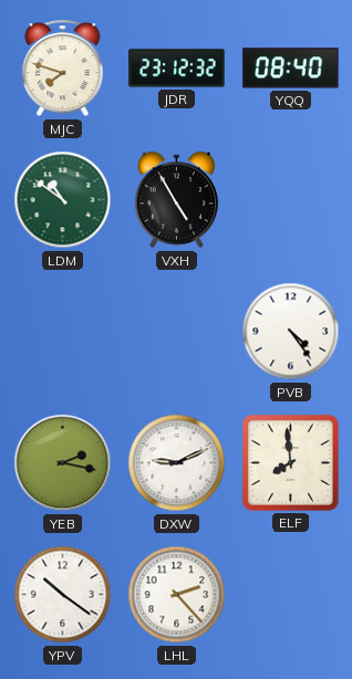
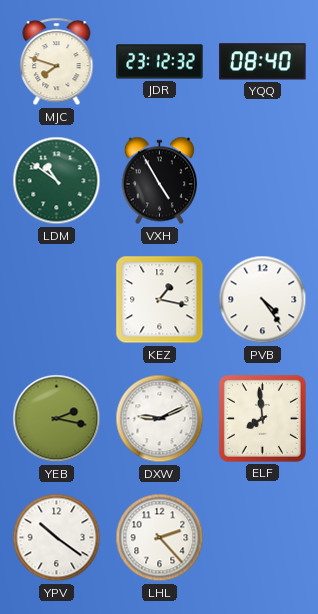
KEZ: none -> 1:17 (160, 300)
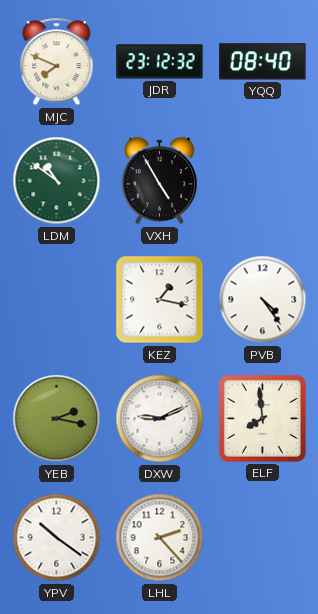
MJC: 7:48 -> 7:49 (57, 62)
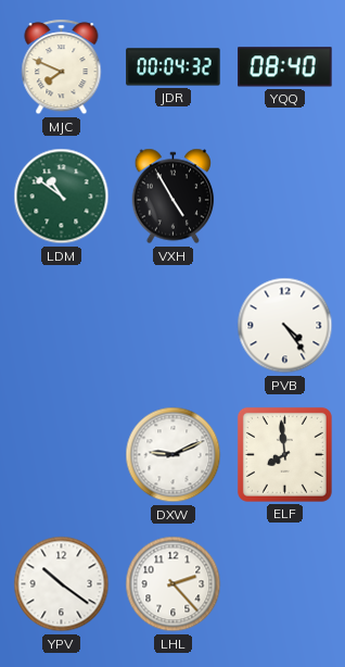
JDR: 23:12 -> 00:04 (174, 67)
KEZ: 1:17 -> none (160, 300)
YEB: 2:17 -> none (57, 419)
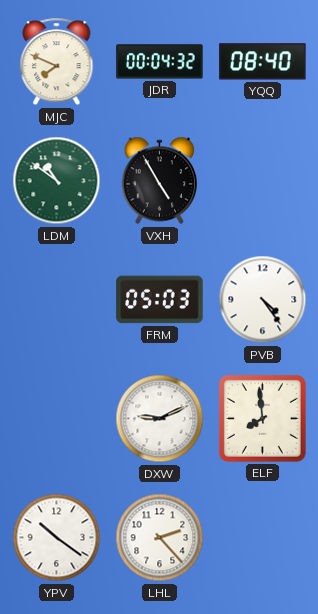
FRM: none -> 05:03 (160, 300)
